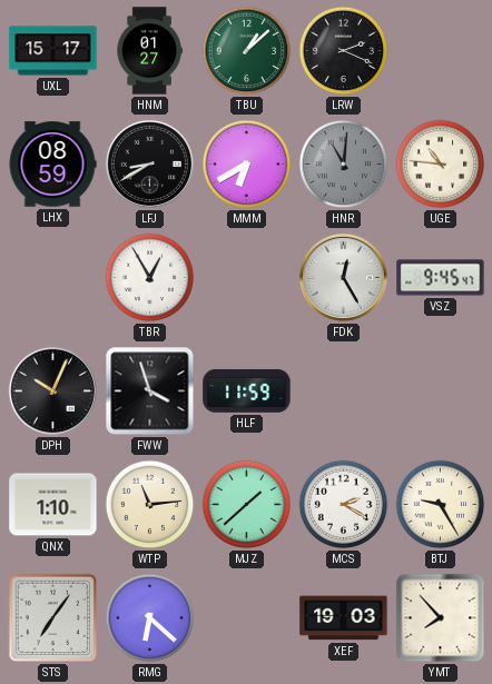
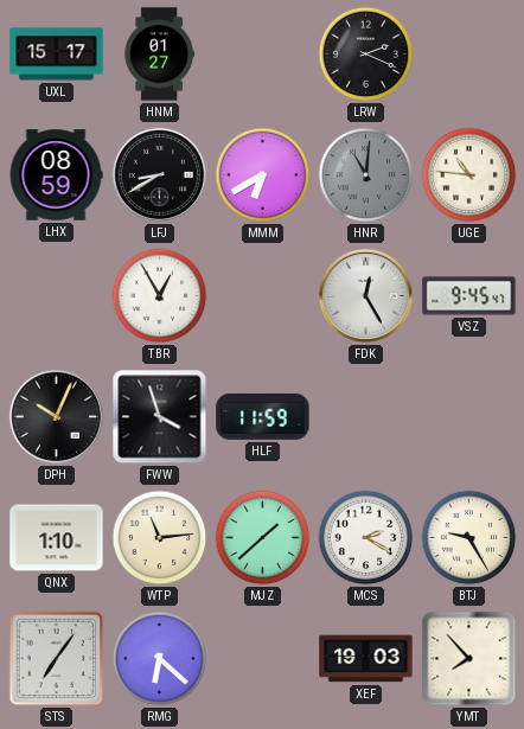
TBU: 1:08 -> none (247, 51)
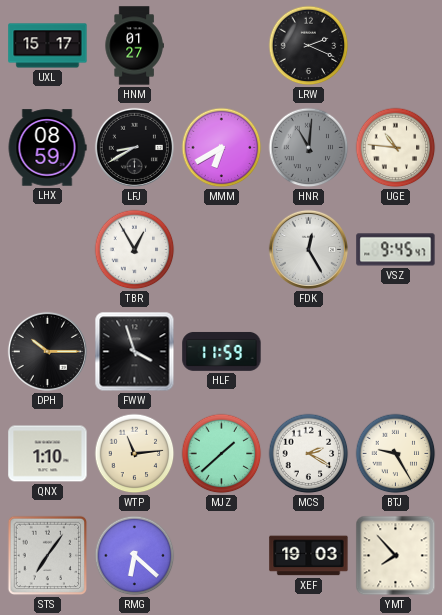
DPH: 10:04 -> 10:15 (47, 351)
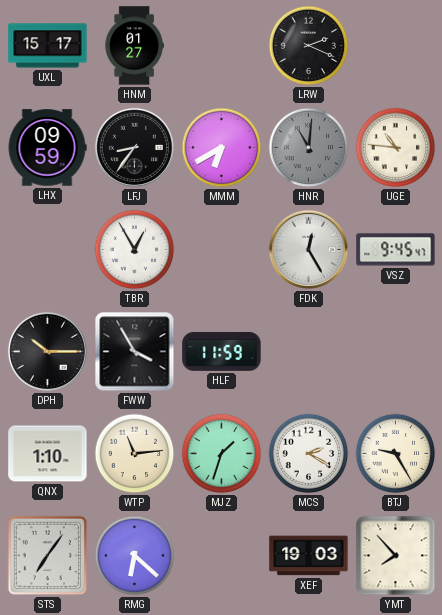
LHX: 08:59 -> 09:59 (47, 148)
LFJ: 8:40 -> 8:36 (134, 147)
FWW: 3:57 -> 3:55 (135, 352)
MJZ: 1:38 -> 1:33 (222, 454)
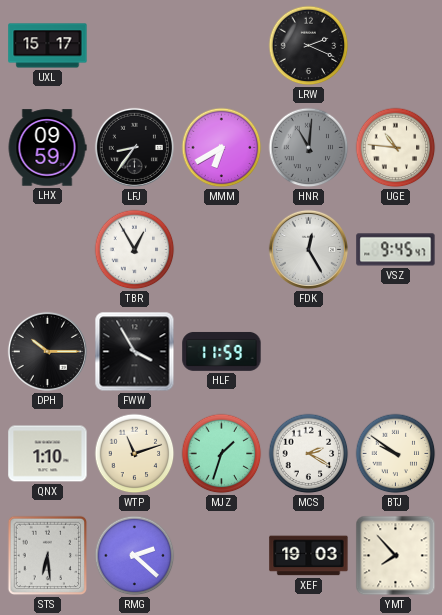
HNM: 01:27 -> none (134, 46)
WTP: 11:14 -> 11:12 (135, 454)
BTJ: 9:25 -> 9:51 (396, 454)
STS: 7:06 -> 6:29 (48, 556)
RMG: 6:22 -> 2:22 (135, 556)
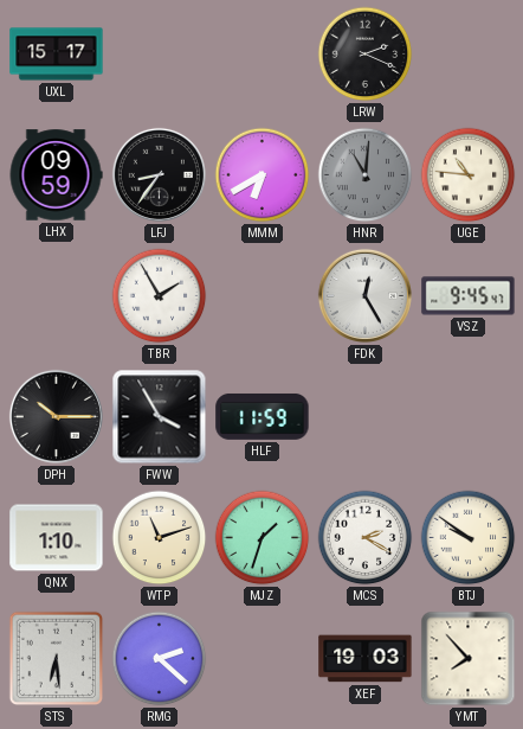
TBR: 12:55 -> 1:55 (160, 296)
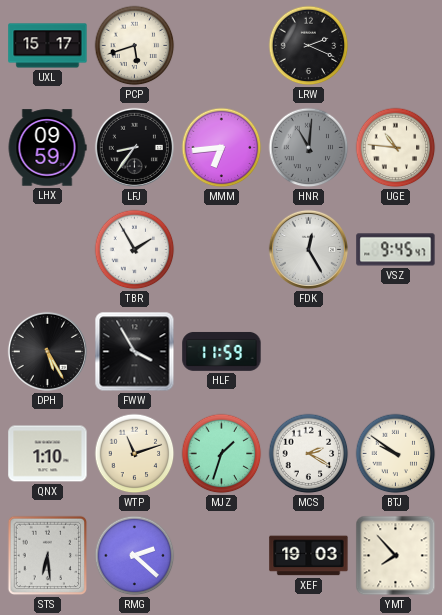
PCP: none -> 5:42 (135, 46)
MMM: 6:40 -> 6:44 (222, 148)
DPH: 10:15 -> 5:25 (47, 351)
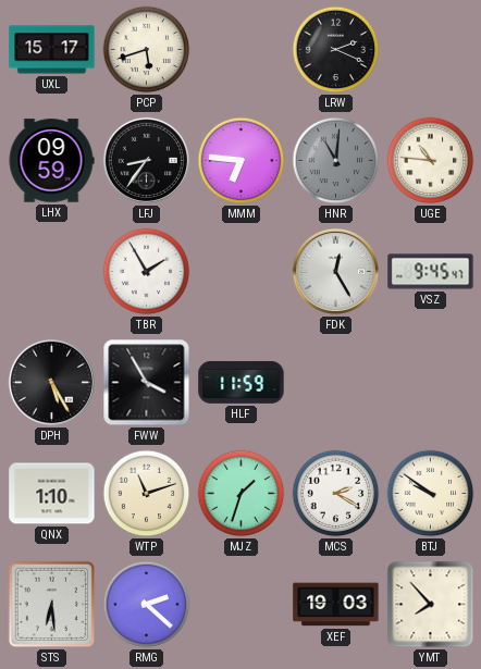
MMM: 6:44 -> 6:46 (242, 161)
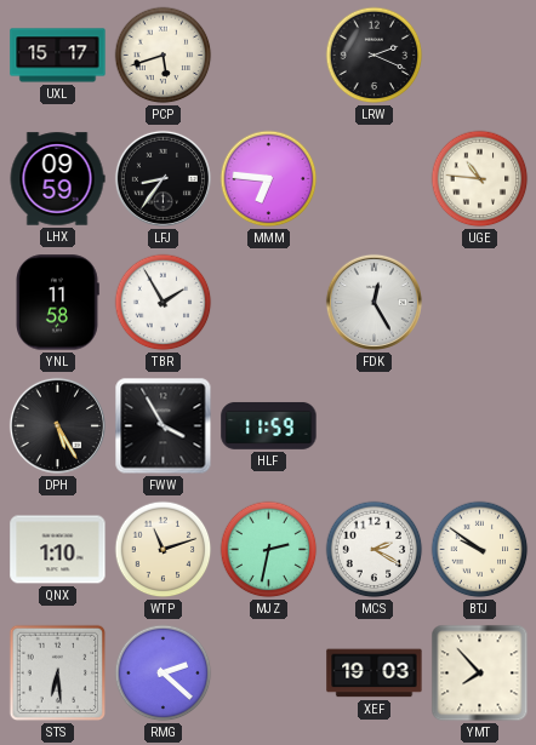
HNR: 11:01 -> none (336, 161)
YNL: none -> 11:58 (57, 303)
VSZ: 9:45 -> none (431, 272)
MJZ: 1:33 -> 2:32 (269, 550)
